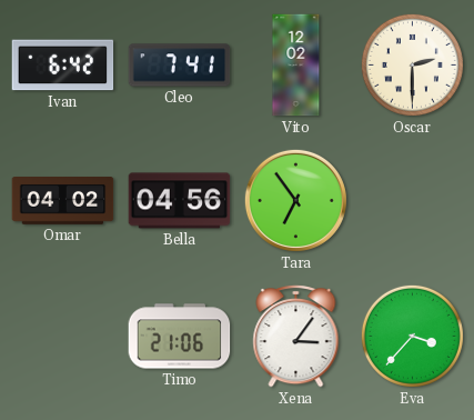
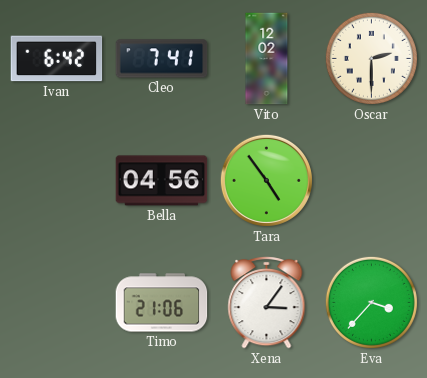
Omar: 04:02 -> none (63, 201)
Tara: 6:54 -> 4:54 (266, 180)
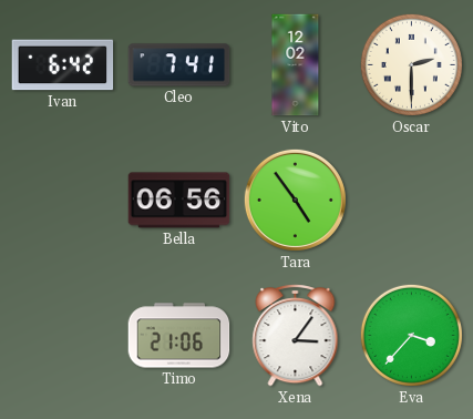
Bella: 04:56 -> 06:56 (179, 201)
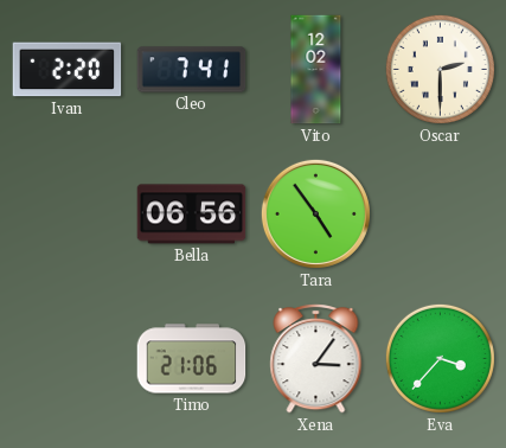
Ivan: 6:42 -> 2:20 (68, 70)
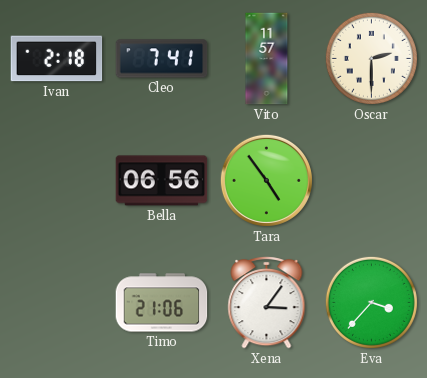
Ivan: 2:20 -> 2:18 (57, 59)
Vito: 12:02 -> 11:57 (267, 59)
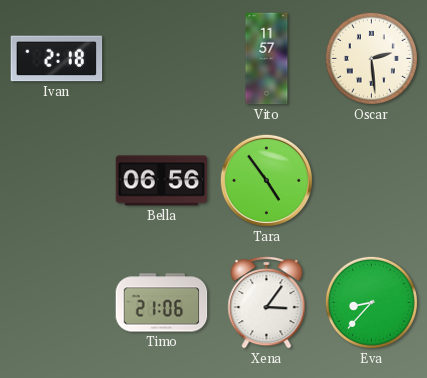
Cleo: 7:41 -> none (162, 59)
Oscar: 2:30 -> 2:29 (371, 58)
Eva: 3:37 -> 8:37 (371, 302)
